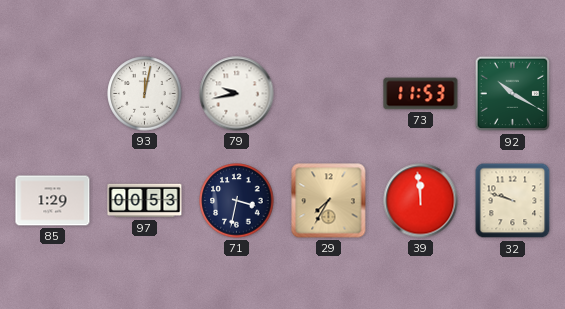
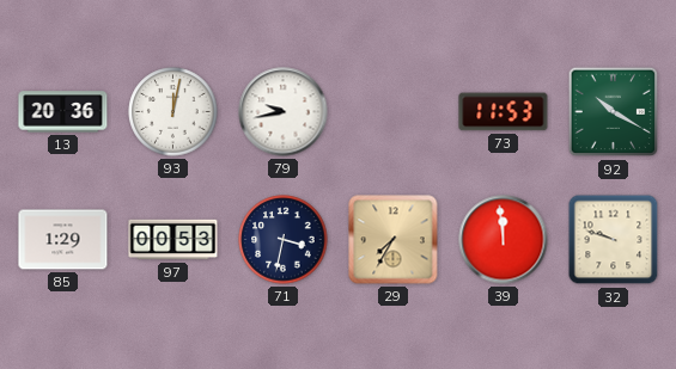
13: none -> 20:36 (63, 112)
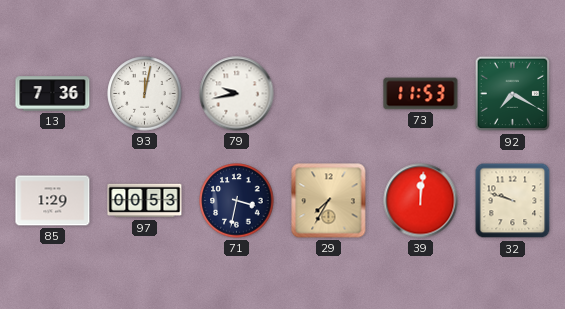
13: 20:36 -> 7:36 (53, 94)
92: 10:20 -> 7:20 (513, 94)
39: 11:59 -> 12:01 (421, 201)
